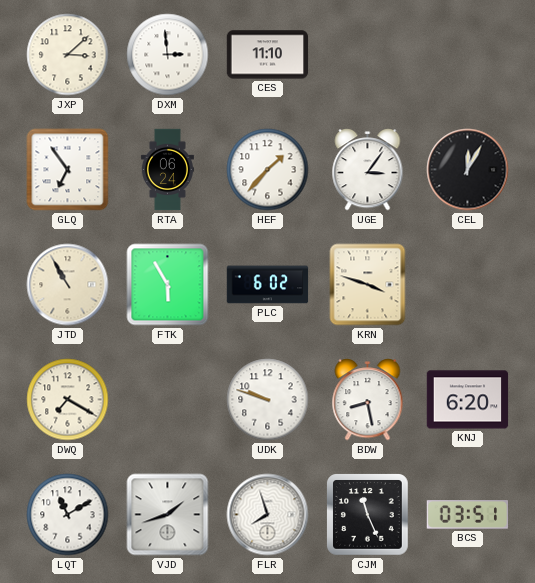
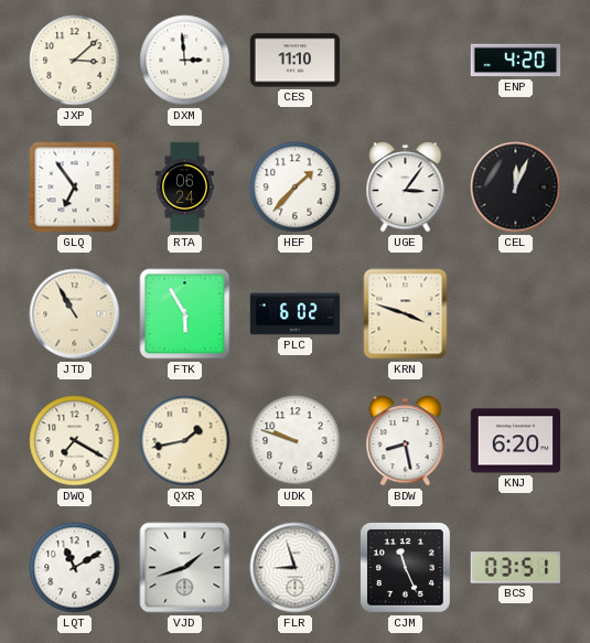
ENP: none -> 4:20 (516, 61)
CEL: 12:05 -> 12:04 (516, 187)
QXR: none -> 1:43 (185, 441)
FLR: 7:57 -> 8:57 (296, 568)
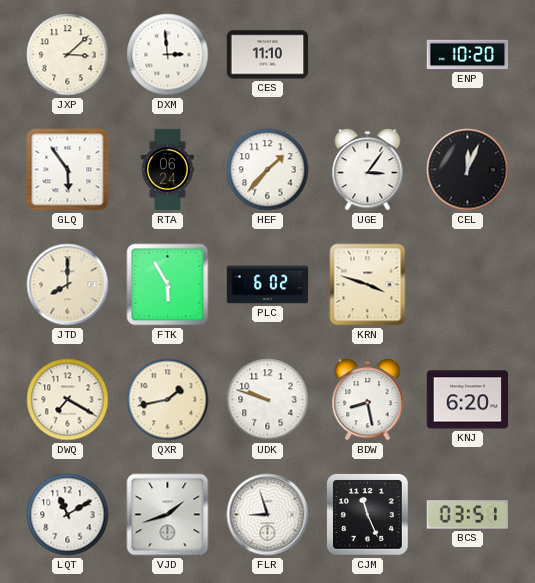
ENP: 4:20 -> 10:20 (468, 55)
GLQ: 6:54 -> 5:54 (68, 170)
JTD: 10:55 -> 8:00 (68, 285)
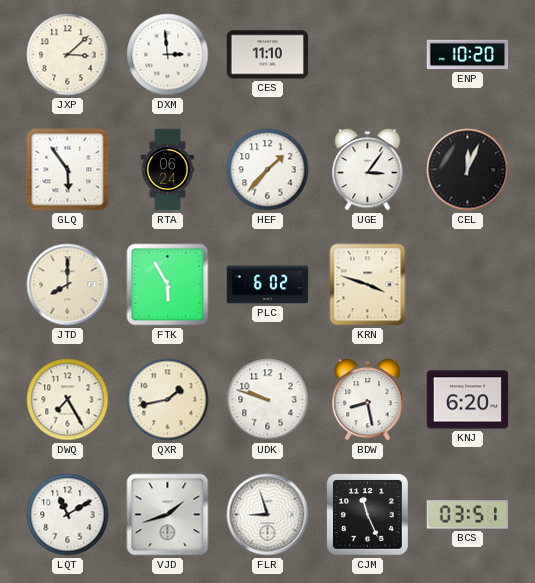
DWQ: 7:20 -> 7:25 (68, 400)
